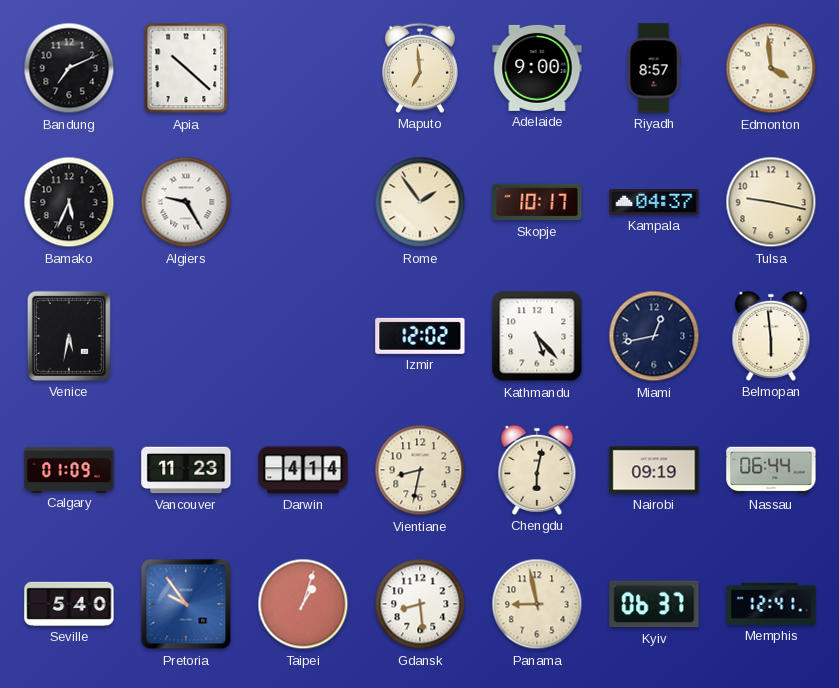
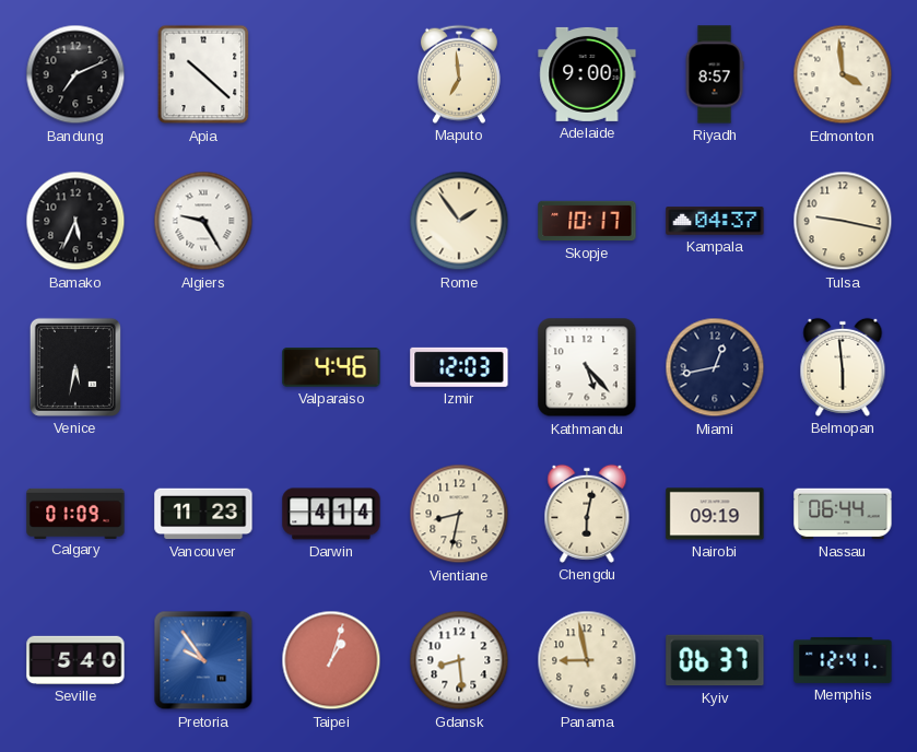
Valparaiso: none -> 4:46 (331, 367)
Izmir: 12:02 -> 12:03 (459, 367)
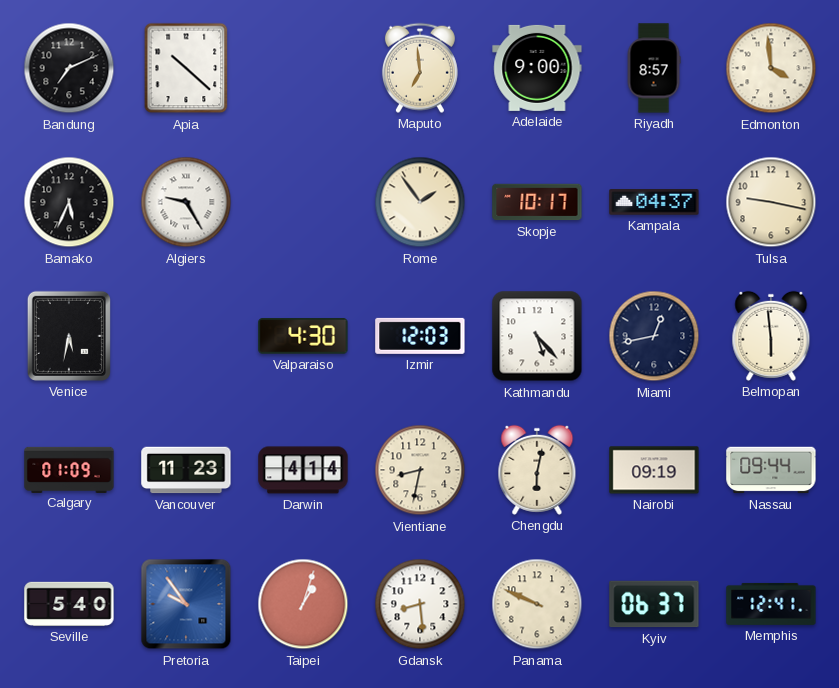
Valparaiso: 4:46 -> 4:30 (303, 336)
Nassau: 06:44 -> 09:44 (771, 470)
Panama: 8:58 -> 9:49 (537, 604)
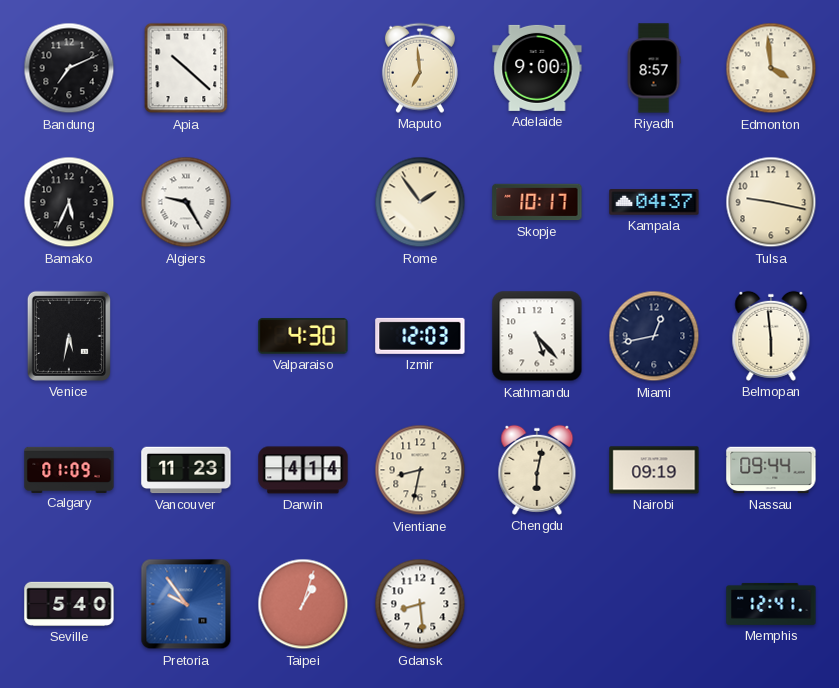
Panama: 9:49 -> none (537, 604)
Kyiv: 06:37 -> none (654, 604)
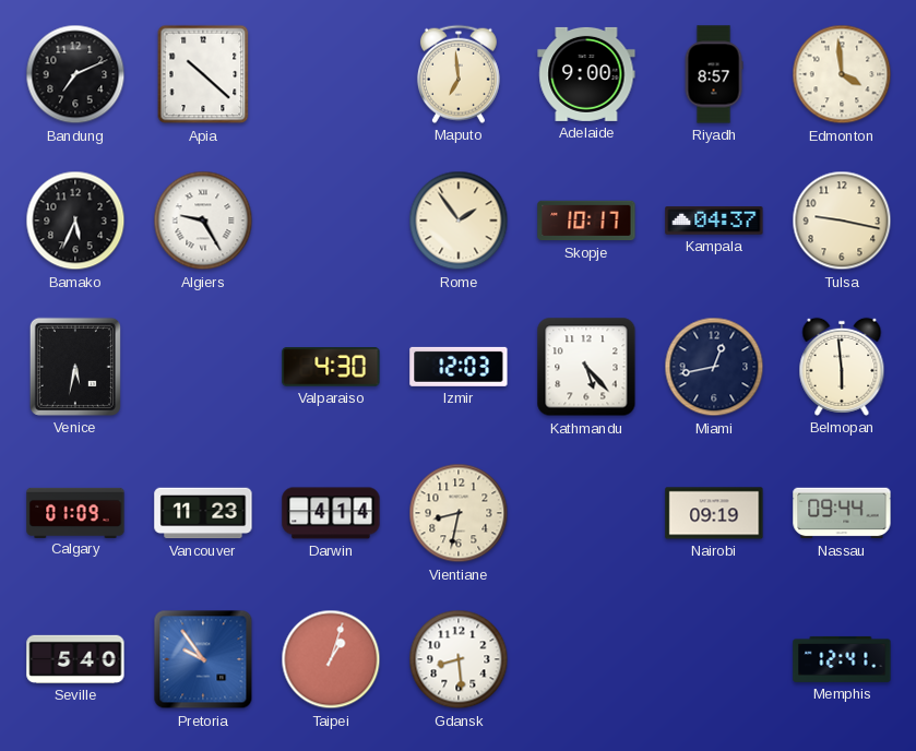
Chengdu: 6:02 -> none (537, 470)
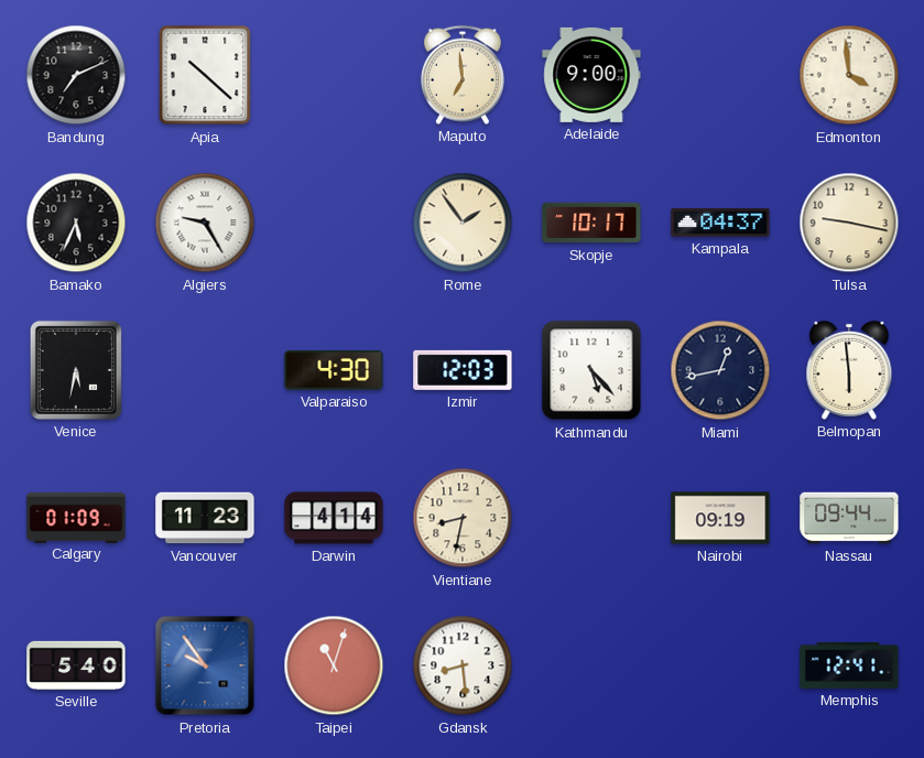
Riyadh: 8:57 -> none (714, 74)
Taipei: 1:03 -> 11:03 (334, 665)
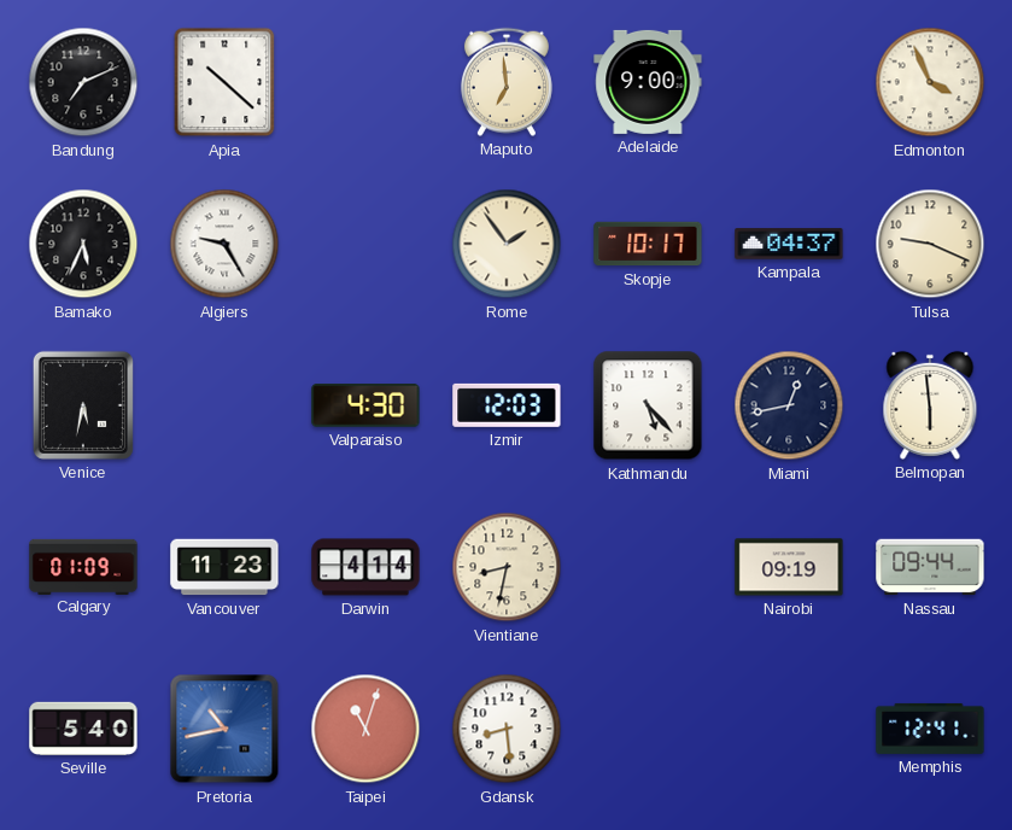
Edmonton: 3:59 -> 3:56 (930, 82)
Tulsa: 9:17 -> 9:19 (930, 244)
Pretoria: 9:54 -> 10:43 (224, 729)
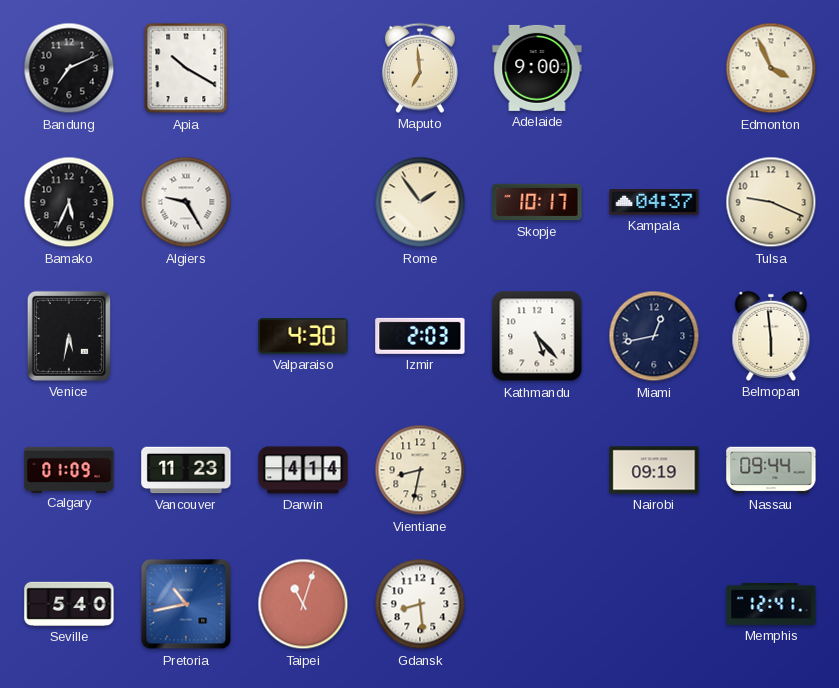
Apia: 10:22 -> 10:20 (186, 68)
Izmir: 12:03 -> 2:03 (420, 336)
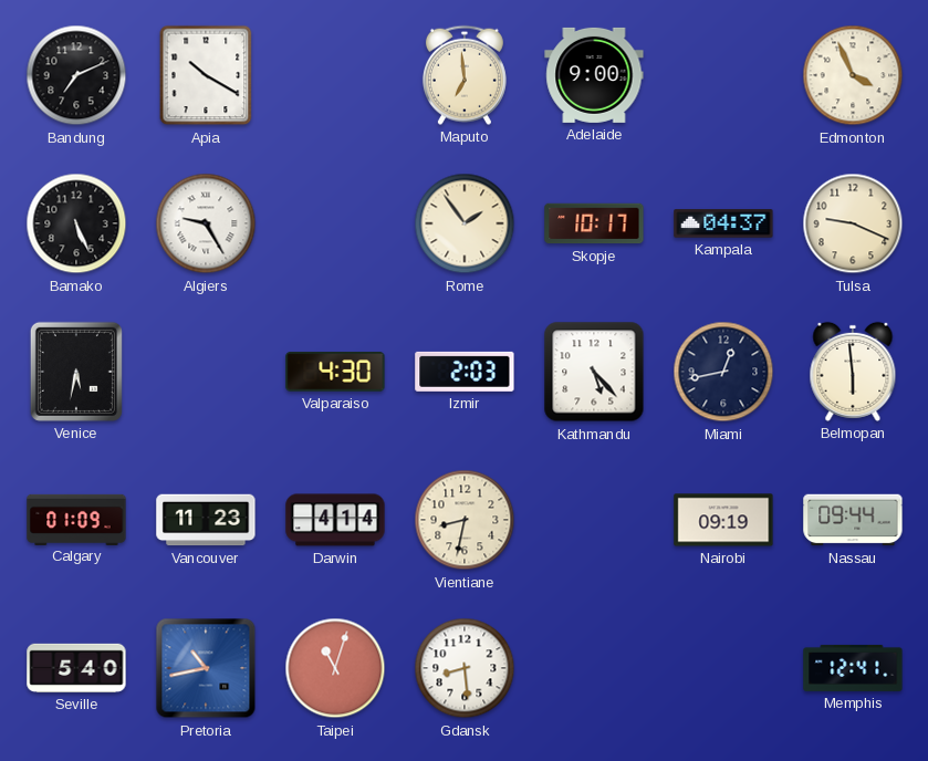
Bamako: 5:34 -> 5:26 (76, 223)
